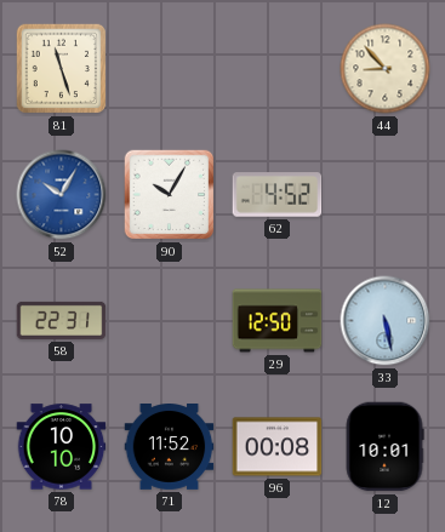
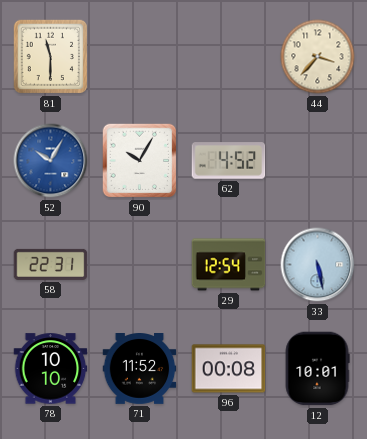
81: 11:27 -> 11:30 (51, 57)
44: 8:53 -> 3:37 (318, 57)
29: 12:50 -> 12:54 (229, 265)
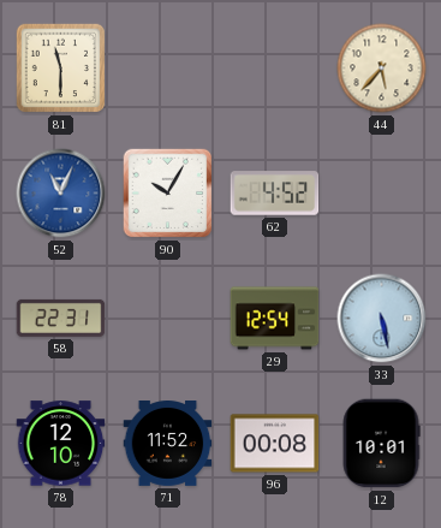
44: 3:37 -> 5:37 (382, 69)
52: 10:05 -> 11:04 (61, 194)
78: 10:10 -> 12:10 (61, 444)
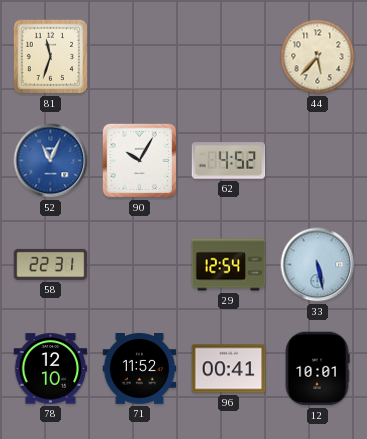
81: 11:30 -> 11:33 (51, 57)
96: 00:08 -> 00:41 (229, 369)
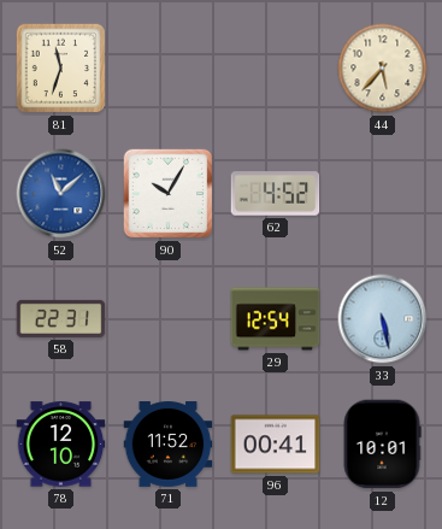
52: 11:04 -> 11:08 (61, 194)
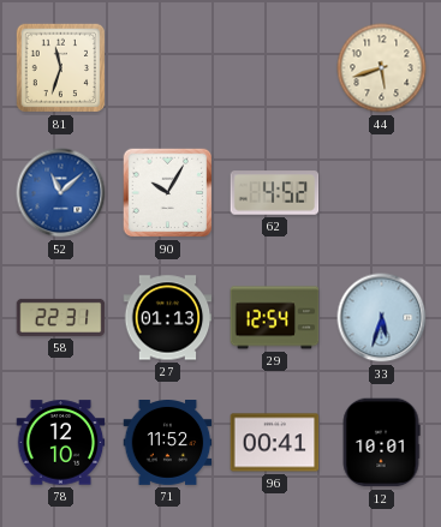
44: 5:37 -> 5:42 (382, 68)
27: none -> 01:13 (168, 318)
33: 5:28 -> 5:33 (382, 318)
